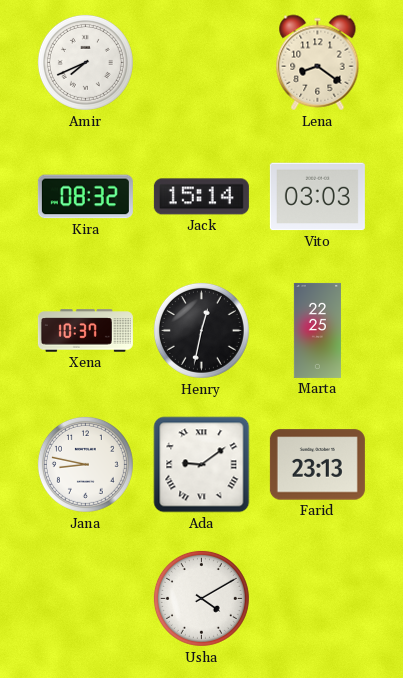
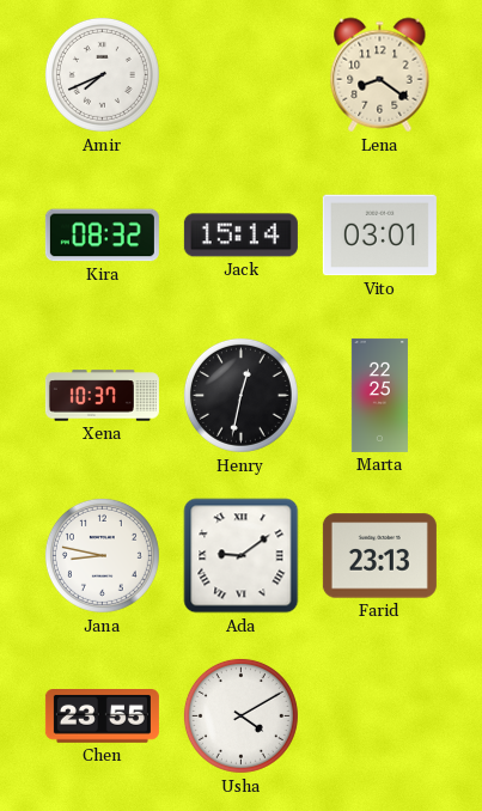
Vito: 03:03 -> 03:01 (379, 236)
Chen: none -> 23:55 (102, 717)
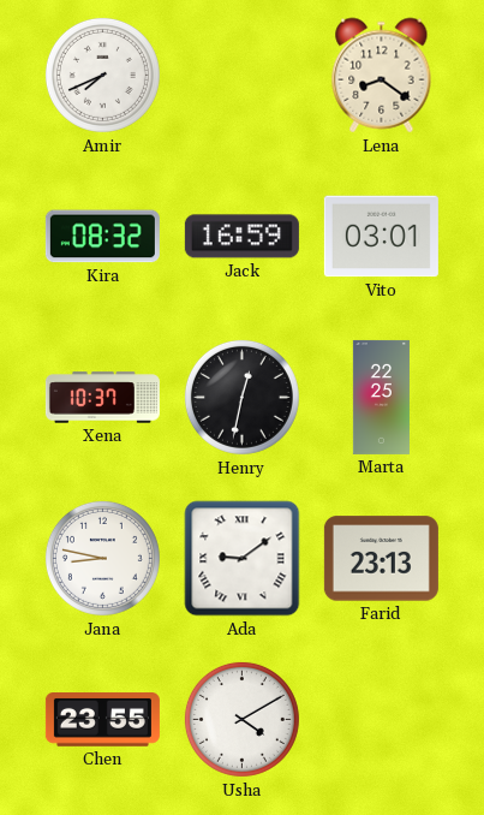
Jack: 15:14 -> 16:59 (241, 237)
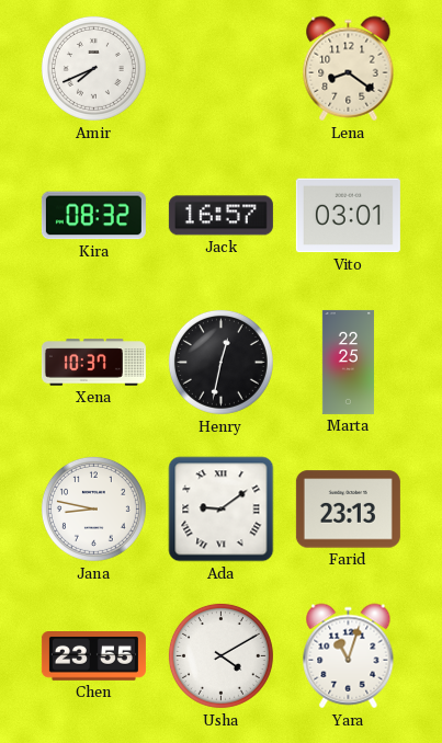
Jack: 16:59 -> 16:57 (220, 216)
Yara: none -> 11:03 (349, 656)
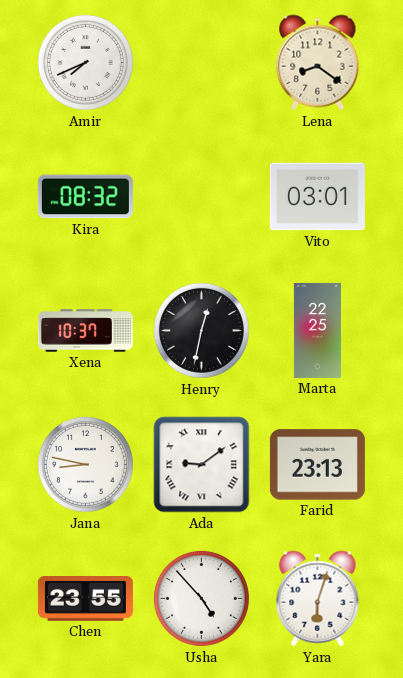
Jack: 16:57 -> none (220, 216)
Usha: 4:10 -> 4:53 (201, 598)
Yara: 11:03 -> 6:03 (318, 599)
